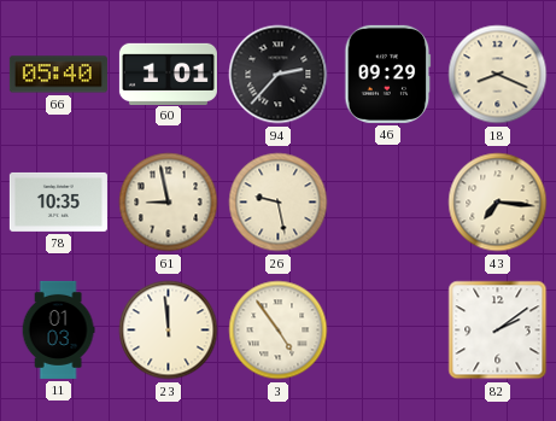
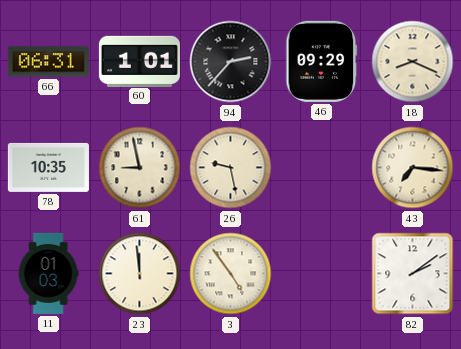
66: 05:40 -> 06:31 (48, 62)
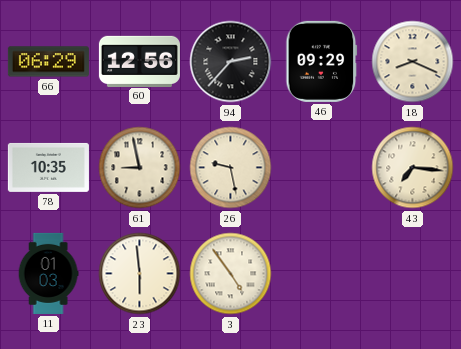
66: 06:31 -> 06:29 (48, 62)
60: 1:01 -> 12:56 (139, 61)
23: 11:59 -> 5:59 (140, 274)
82: 2:09 -> none (413, 274)
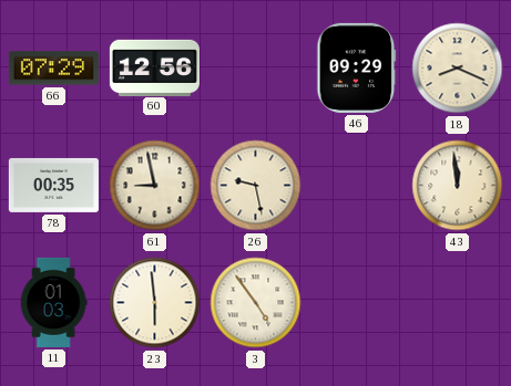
66: 06:29 -> 07:29 (53, 69)
94: 2:37 -> none (231, 62)
78: 10:35 -> 00:35 (53, 185)
43: 7:16 -> 11:59 (458, 186)
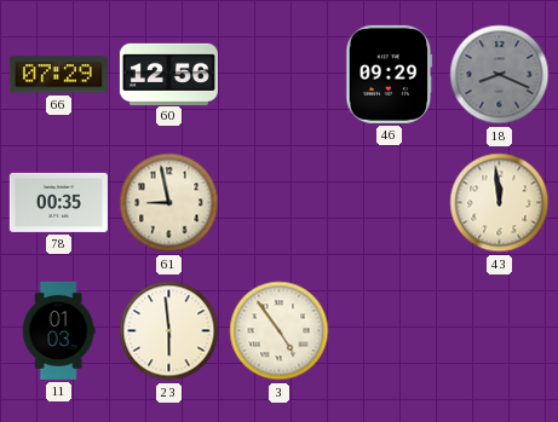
18 dial: cream -> grey (500, 75)
26: 9:28 -> none (256, 186)
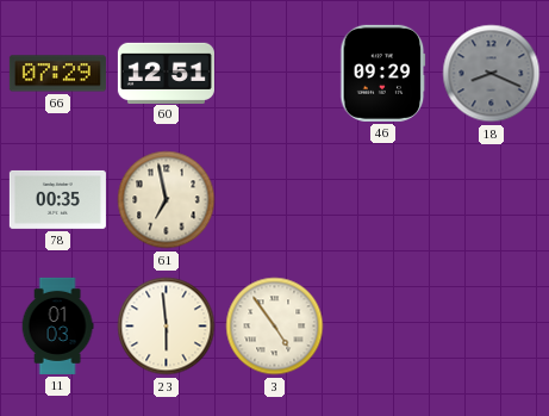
60: 12:56 -> 12:51 (166, 73)
61: 8:58 -> 6:58 (167, 200)
43: 11:59 -> none (500, 203)
